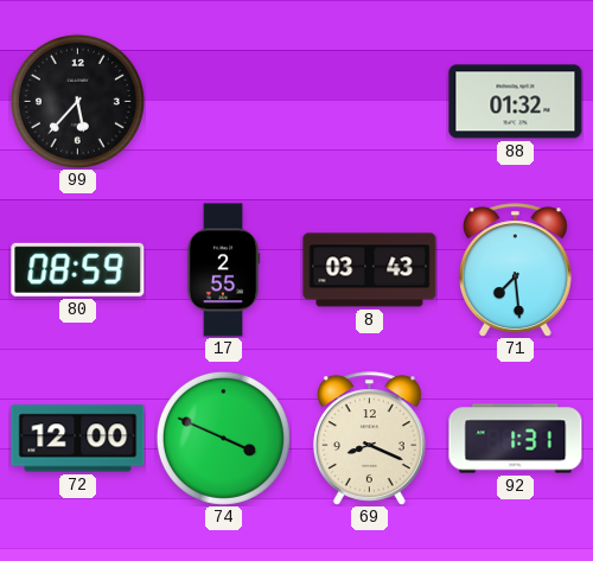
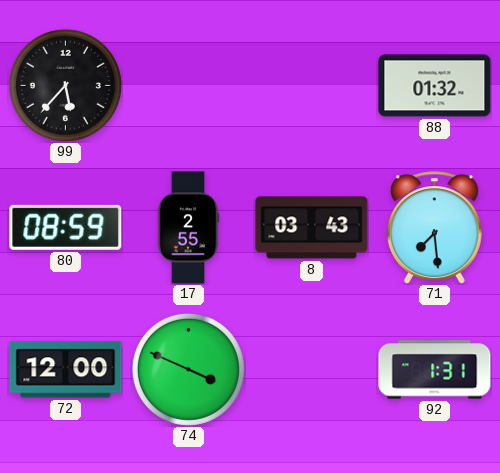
69: 8:19 -> none (370, 439)
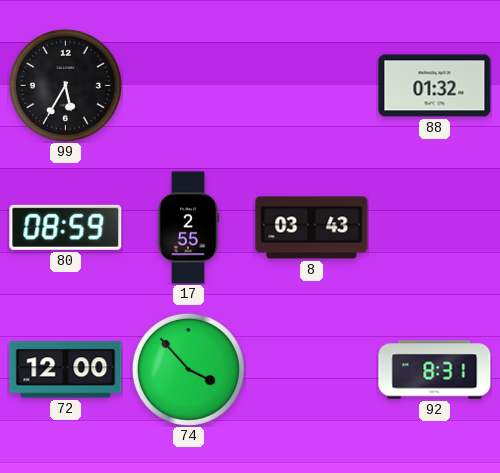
99: 5:37 -> 5:35 (65, 85)
71: 7:29 -> none (435, 228)
74: 3:49 -> 3:53 (188, 369)
92: 1:31 -> 8:31 (435, 370)
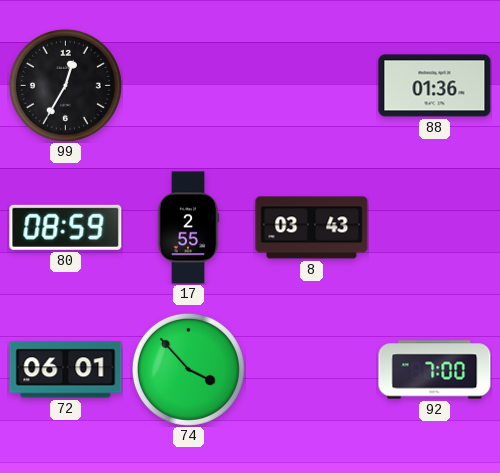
99: 5:35 -> 12:35 (65, 85)
88: 01:32 -> 01:36 (435, 86)
72: 12:00 -> 06:01 (66, 370)
92: 8:31 -> 7:00 (435, 370)
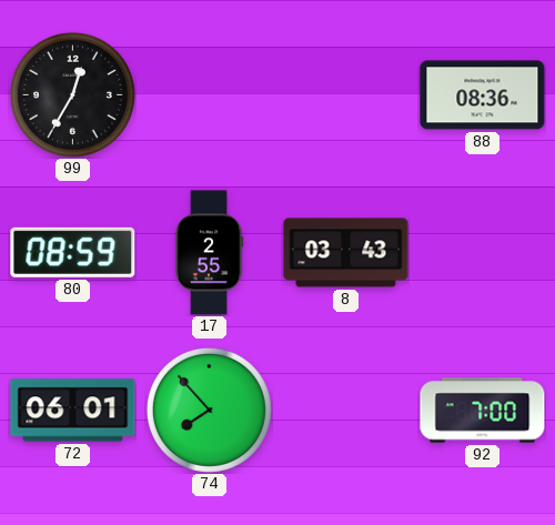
88: 01:36 -> 08:36 (483, 95)
74: 3:53 -> 7:53 (209, 410)
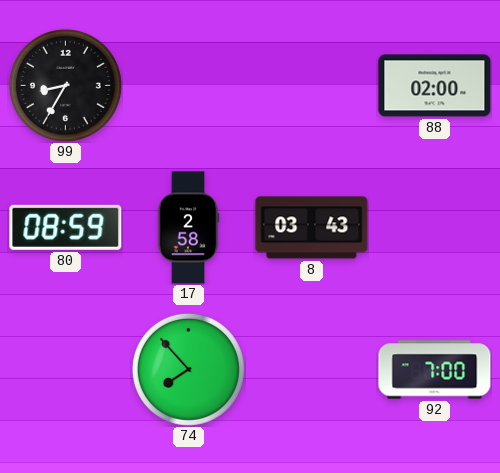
99: 12:35 -> 8:35 (65, 85)
88: 08:36 -> 02:00 (435, 86)
17: 2:55 -> 2:58 (188, 228)
72: 06:01 -> none (73, 411)
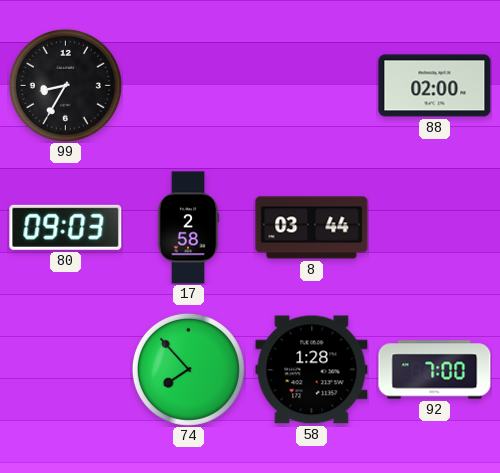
80: 08:59 -> 09:03 (66, 227)
8: 03:43 -> 03:44 (312, 228)
58: none -> 1:28 (312, 370)
